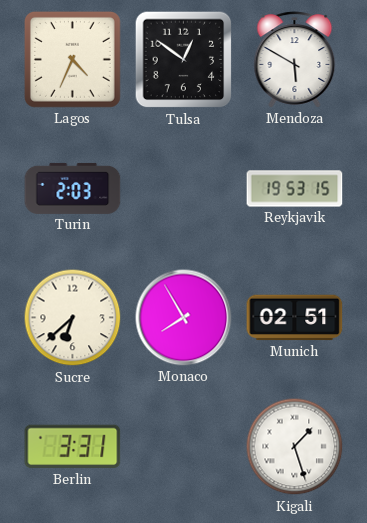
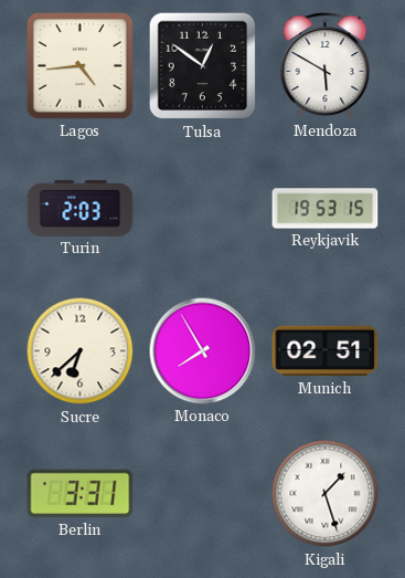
Lagos: 4:34 -> 4:44 (79, 65)
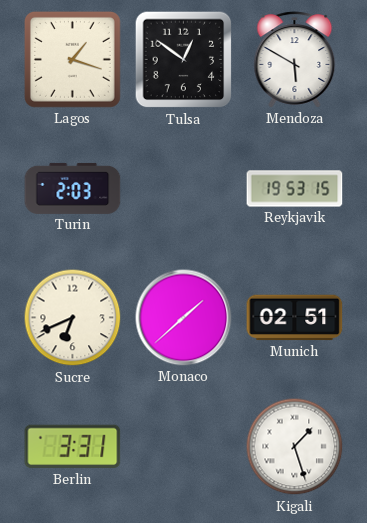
Lagos: 4:44 -> 1:18 (72, 59)
Sucre: 6:38 -> 6:41 (73, 318)
Monaco: 7:55 -> 1:38 (184, 318)
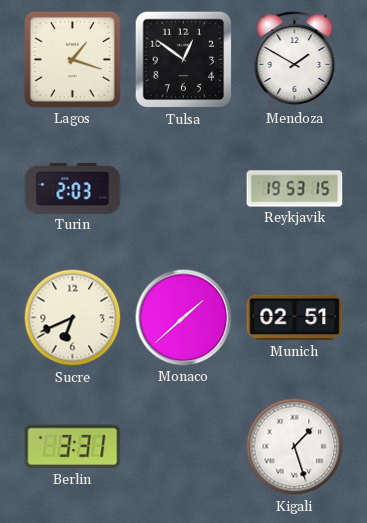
Mendoza: 5:50 -> 1:50 (295, 60)
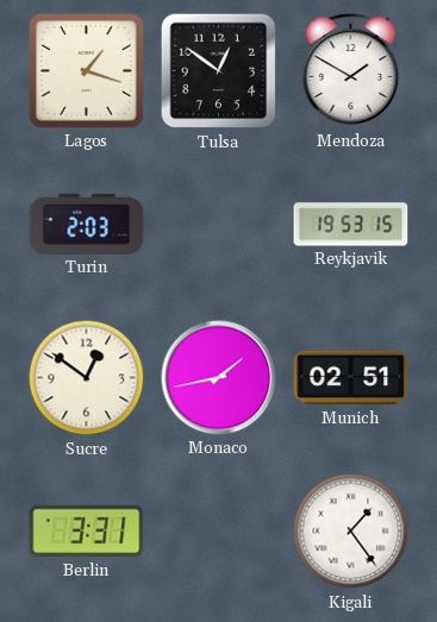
Sucre: 6:41 -> 12:51 (87, 378)
Monaco: 1:38 -> 1:43 (219, 378)
Kigali: 1:27 -> 1:24 (351, 532)
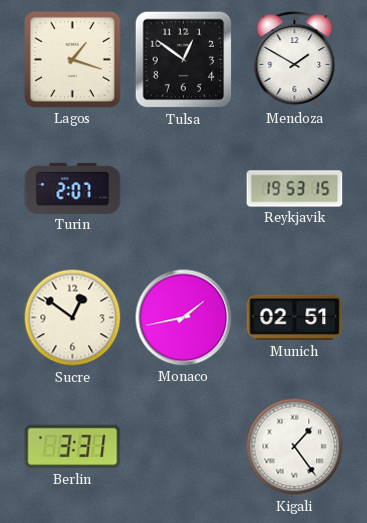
Turin: 2:03 -> 2:07 (73, 188)
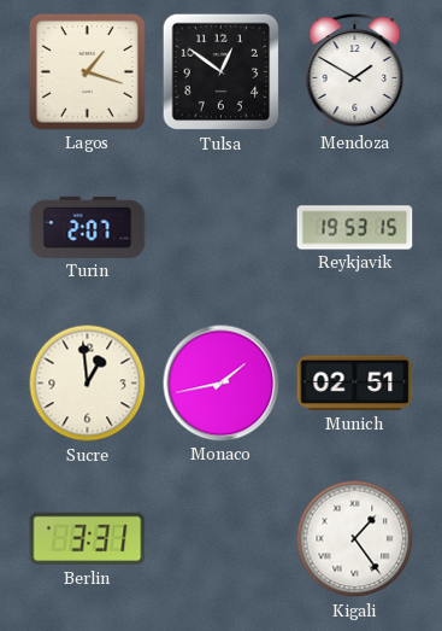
Sucre: 12:51 -> 12:59 (88, 384)
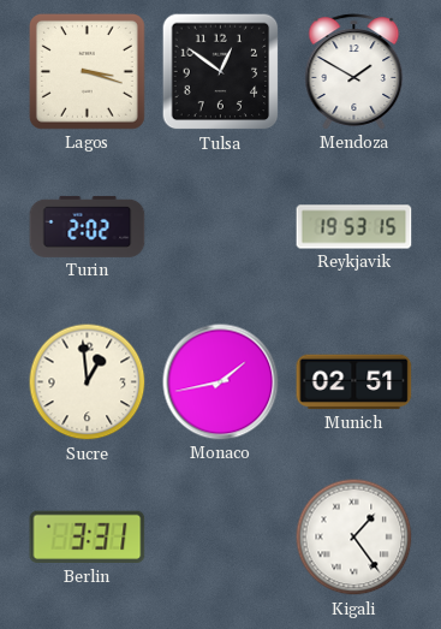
Lagos: 1:18 -> 3:18 (87, 71)
Turin: 2:07 -> 2:02 (88, 226)
